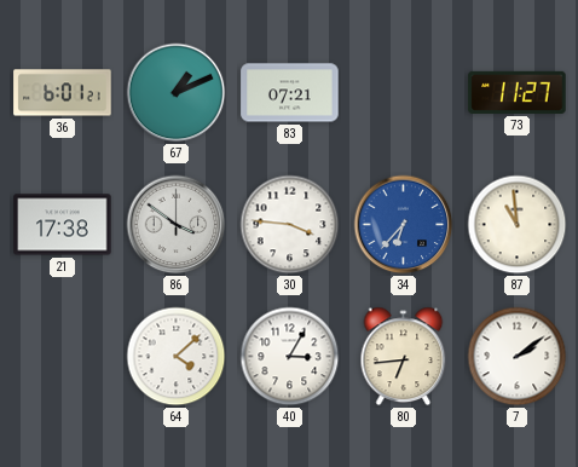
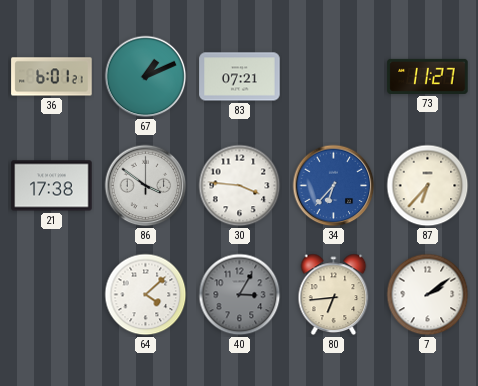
87: 10:59 -> 6:37 (428, 186)
40 dial: white -> grey (240, 295)
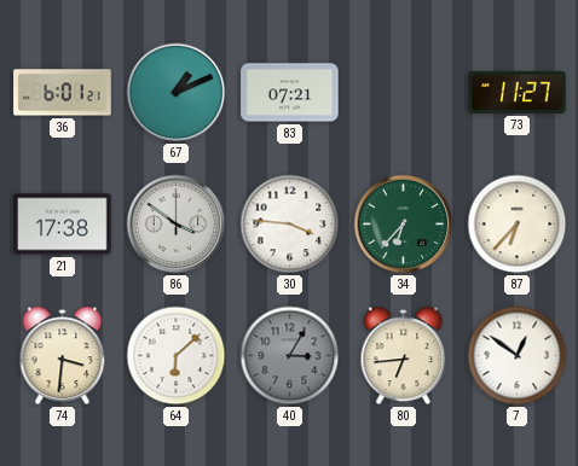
34 dial: blue -> green (404, 225)
74: none -> 3:31 (63, 356)
64: 4:08 -> 6:08 (177, 356)
7: 2:09 -> 12:51 (518, 356)
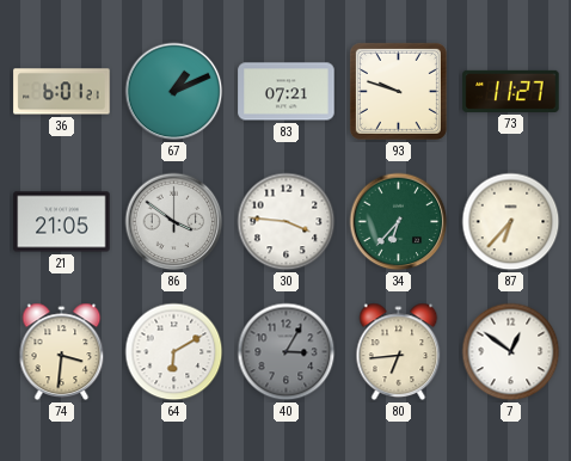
93: none -> 9:48 (398, 91)
21: 17:38 -> 21:05 (62, 222)
64: 6:08 -> 6:10 (174, 352)
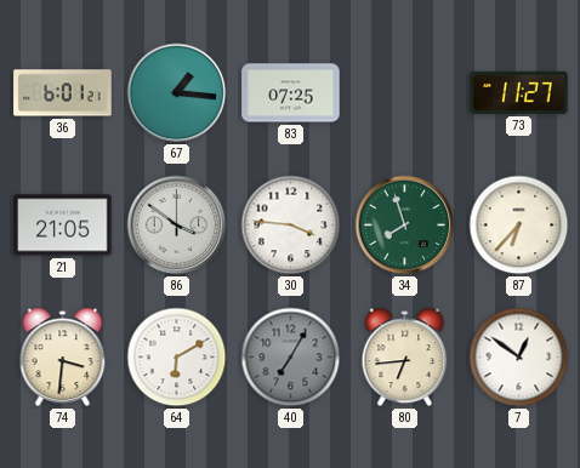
67: 1:11 -> 1:16 (177, 93)
83: 07:21 -> 07:25 (291, 93)
93: 9:48 -> none (398, 91)
34: 6:37 -> 7:57 (405, 226)
40: 3:05 -> 7:05 (291, 358)
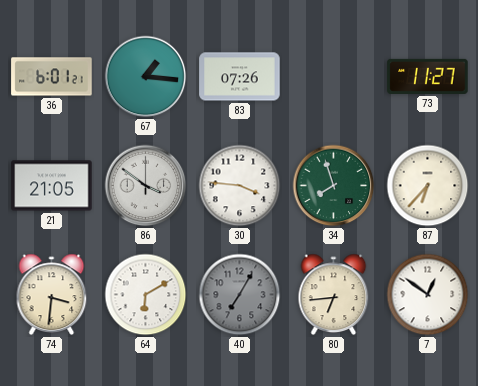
83: 07:25 -> 07:26 (240, 77)
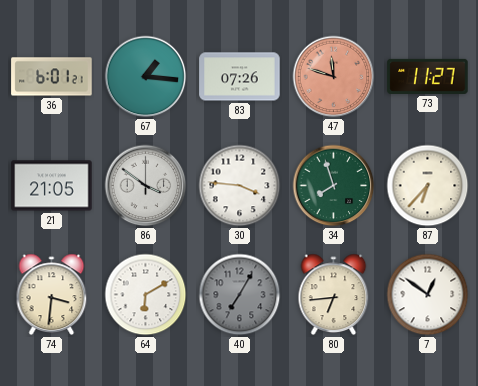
47: none -> 11:48 (334, 77)
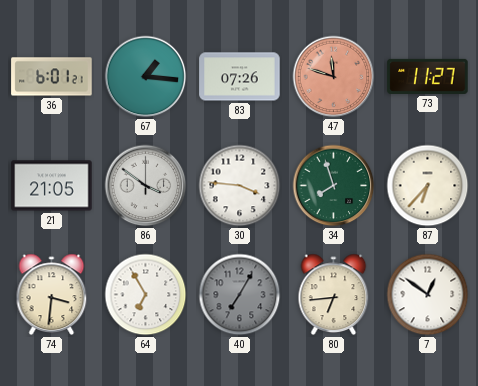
64: 6:10 -> 6:55 (146, 295)
